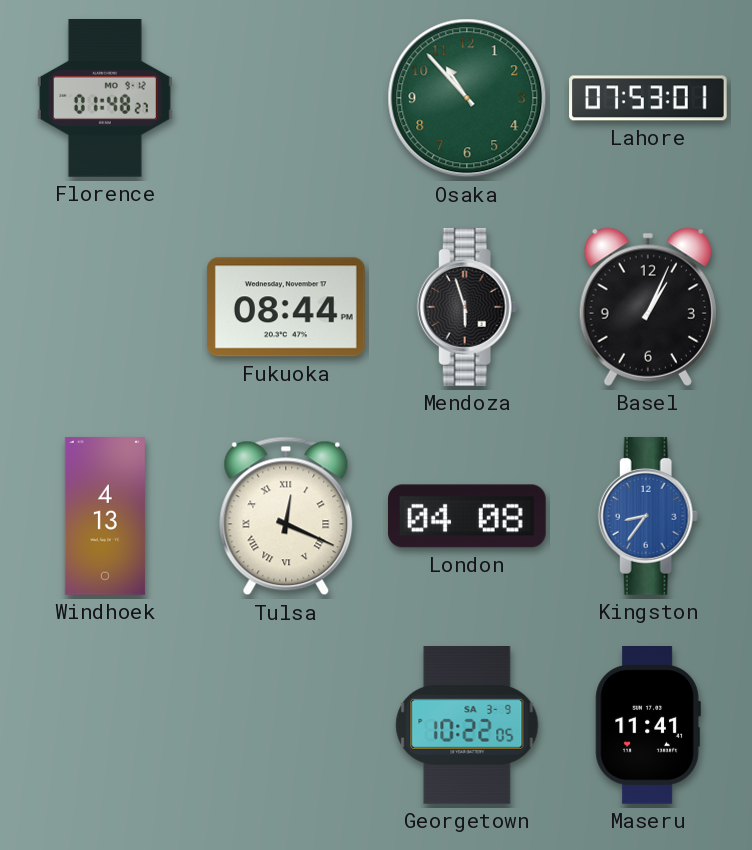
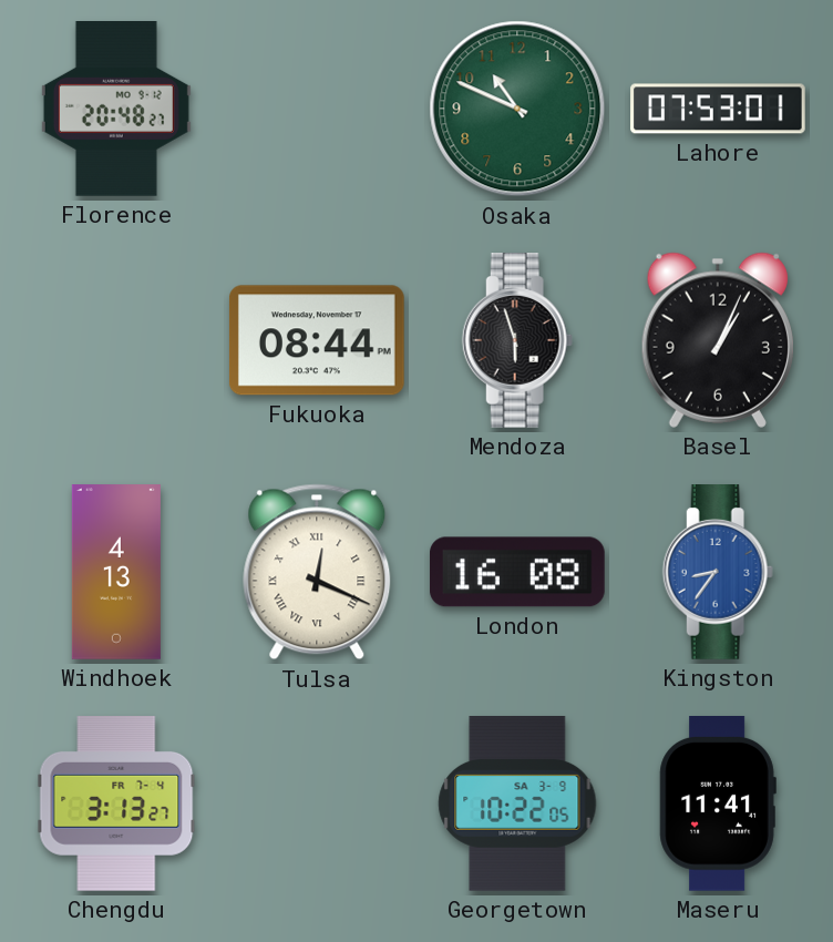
Florence: 01:48 -> 20:48 (116, 110)
Osaka: 10:53 -> 10:49 (517, 109)
London: 04:08 -> 16:08 (518, 572)
Chengdu: none -> 3:13 (116, 805)
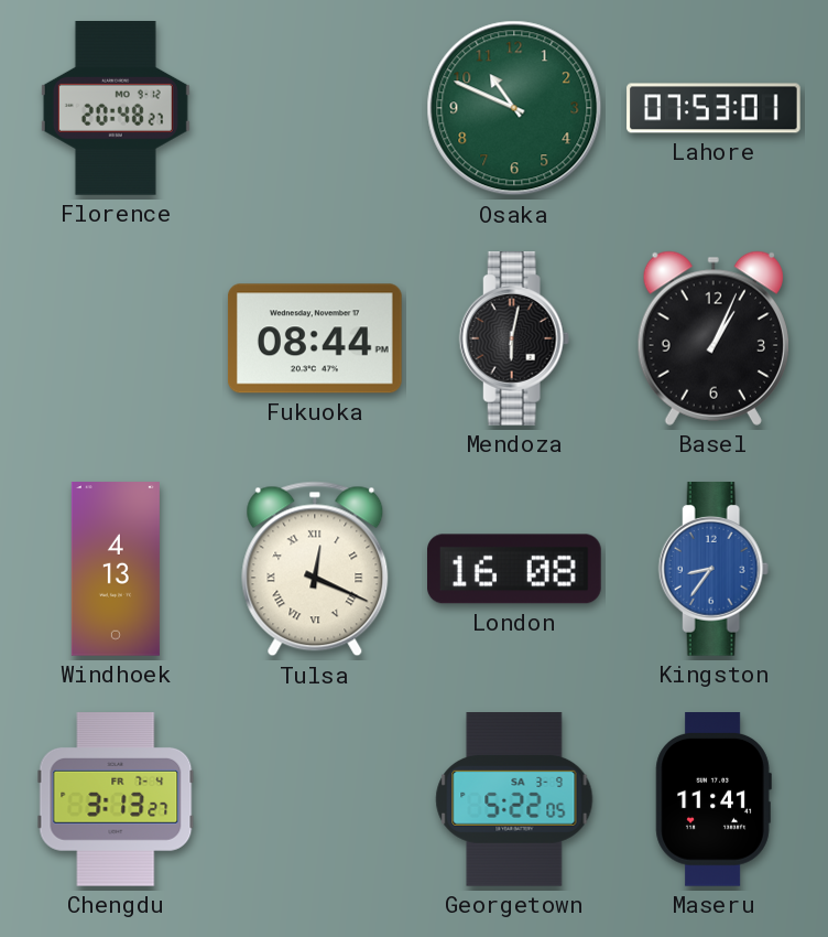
Mendoza: 5:57 -> 6:02 (514, 340)
Georgetown: 10:22 -> 5:22 (514, 800)
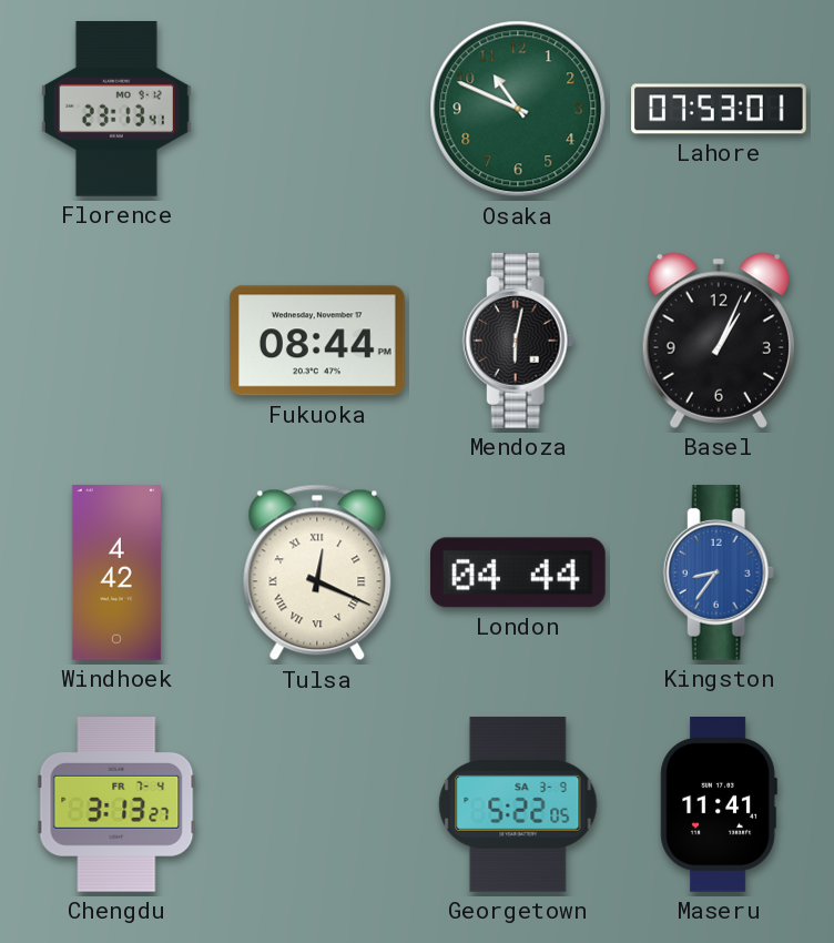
Florence: 20:48 -> 23:13 (116, 110)
Windhoek: 4:13 -> 4:42 (116, 572)
London: 16:08 -> 04:44 (519, 572)
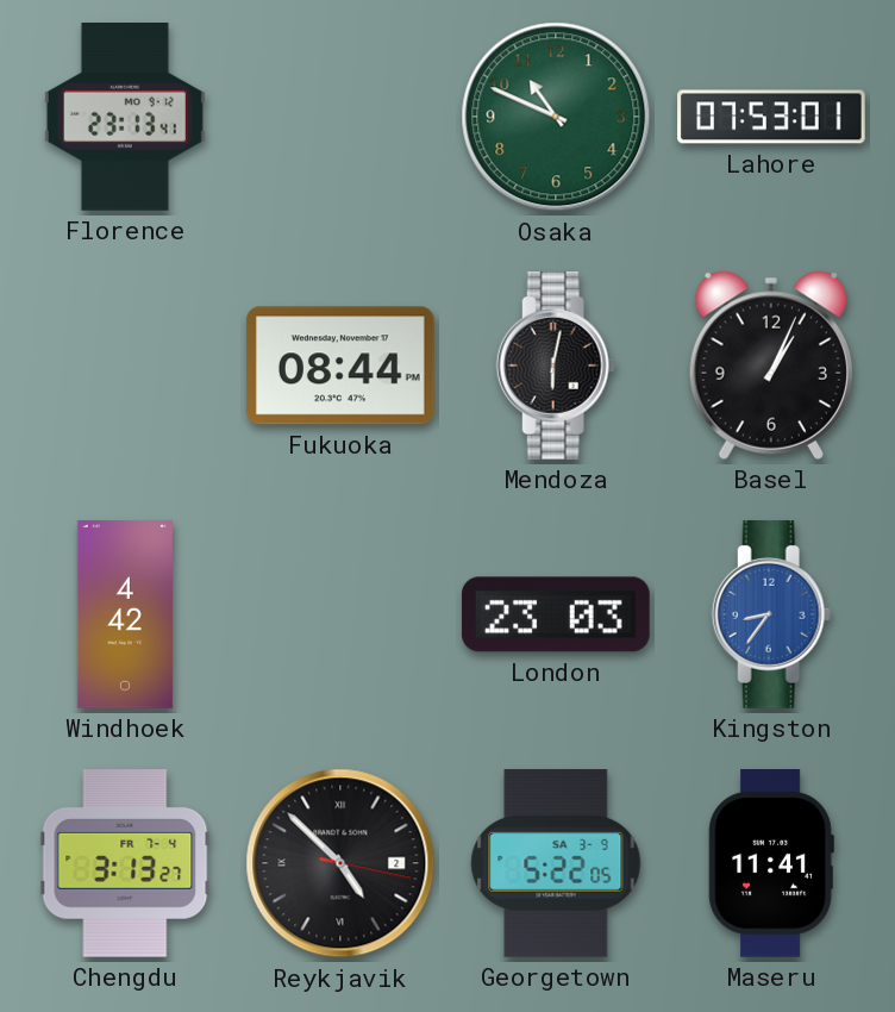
Tulsa: 12:19 -> none (317, 572)
London: 04:44 -> 23:03 (557, 614)
Reykjavik: none -> 4:52 (340, 863)
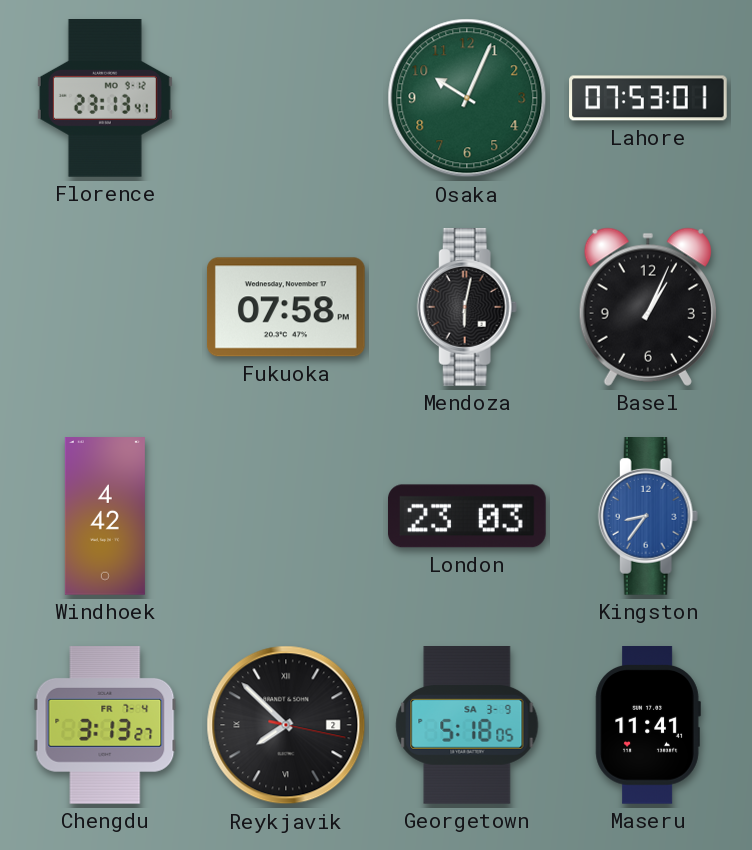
Osaka: 10:49 -> 10:04 (467, 98)
Fukuoka: 08:44 -> 07:58 (286, 307)
Reykjavik: 4:52 -> 7:52 (286, 725)
Georgetown: 5:22 -> 5:18 (467, 726)
